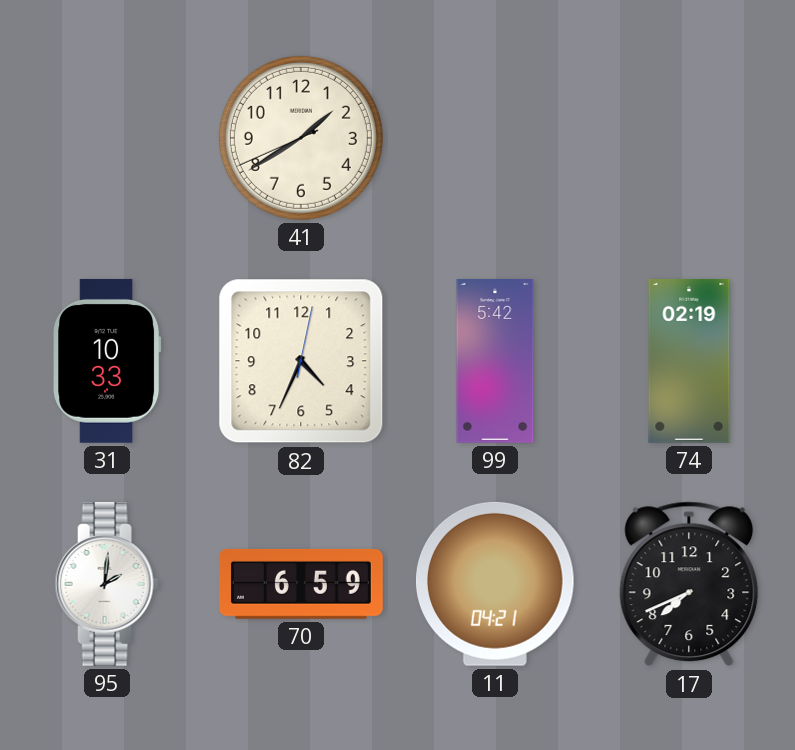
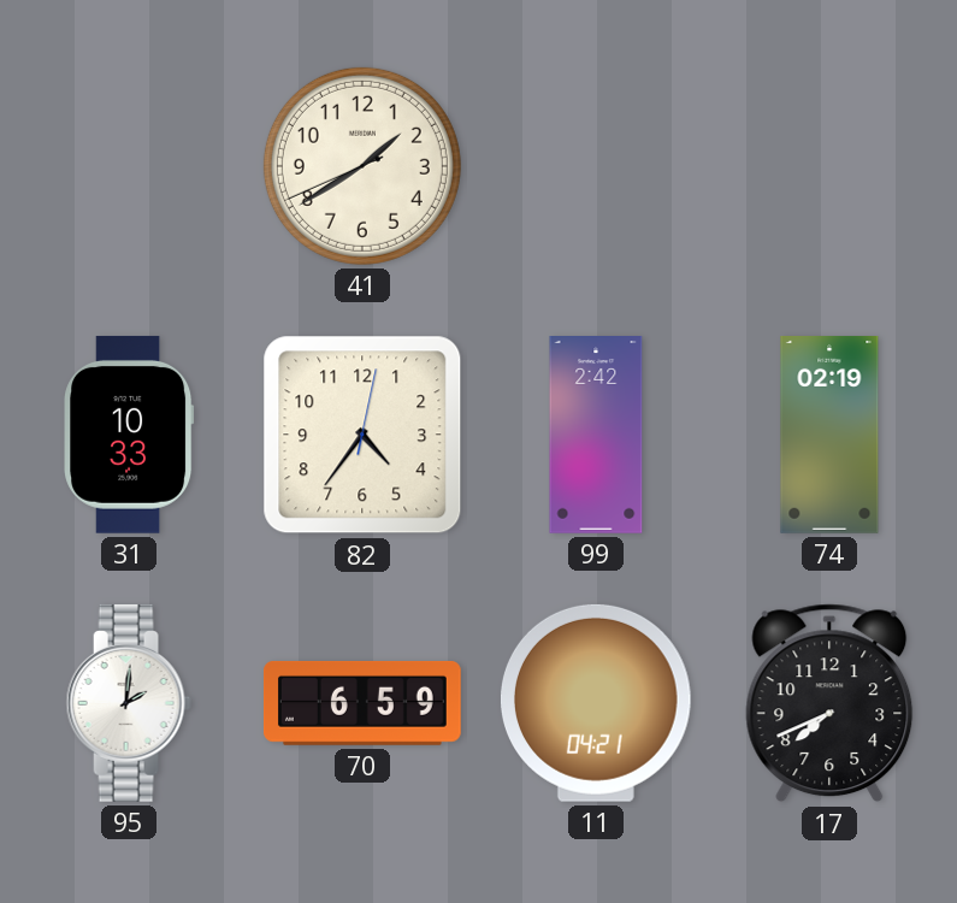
82: 4:34 -> 4:36 (362, 435)
99: 5:42 -> 2:42 (596, 436)
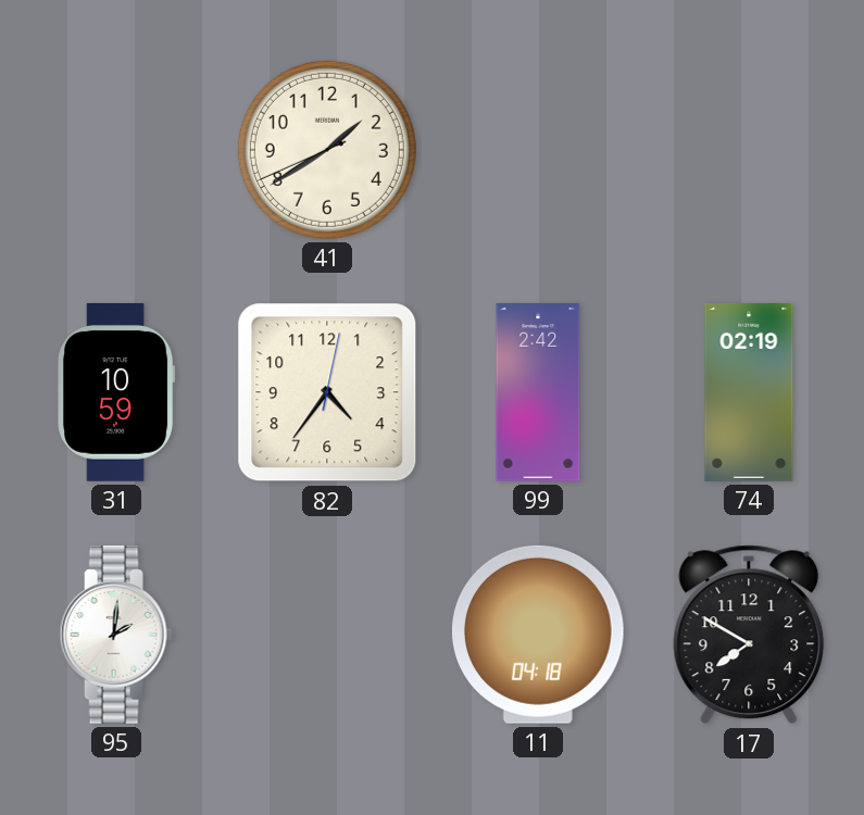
31: 10:33 -> 10:59 (116, 392)
70: 6:59 -> none (362, 703)
11: 04:21 -> 04:18 (538, 635)
17: 7:41 -> 7:50 (749, 635)
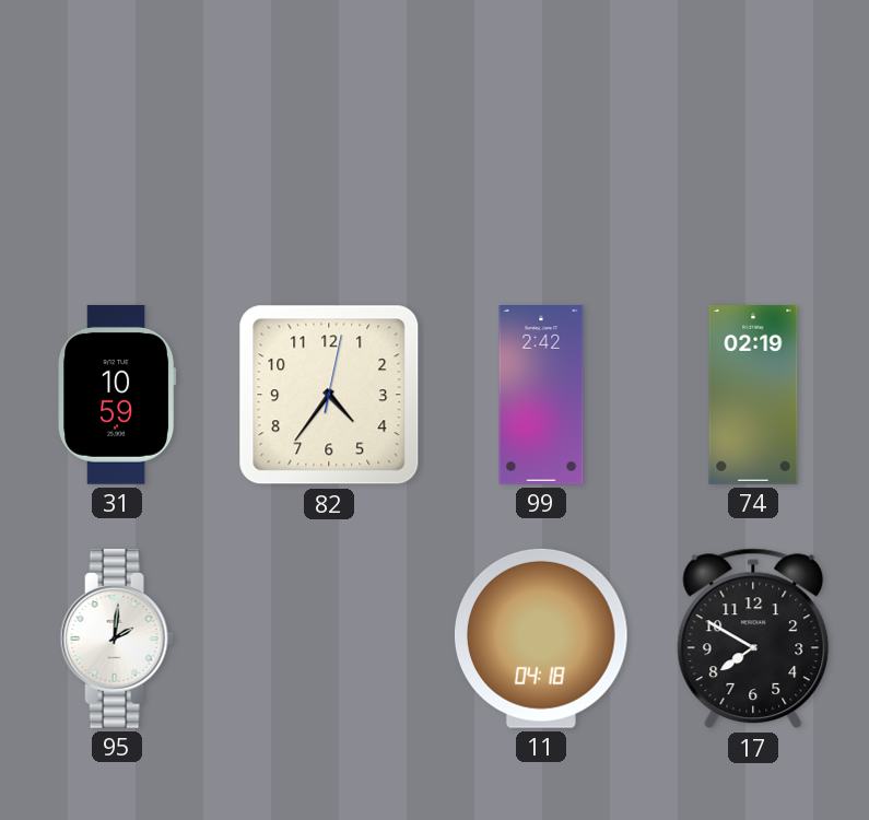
41: 1:39 -> none (327, 150)
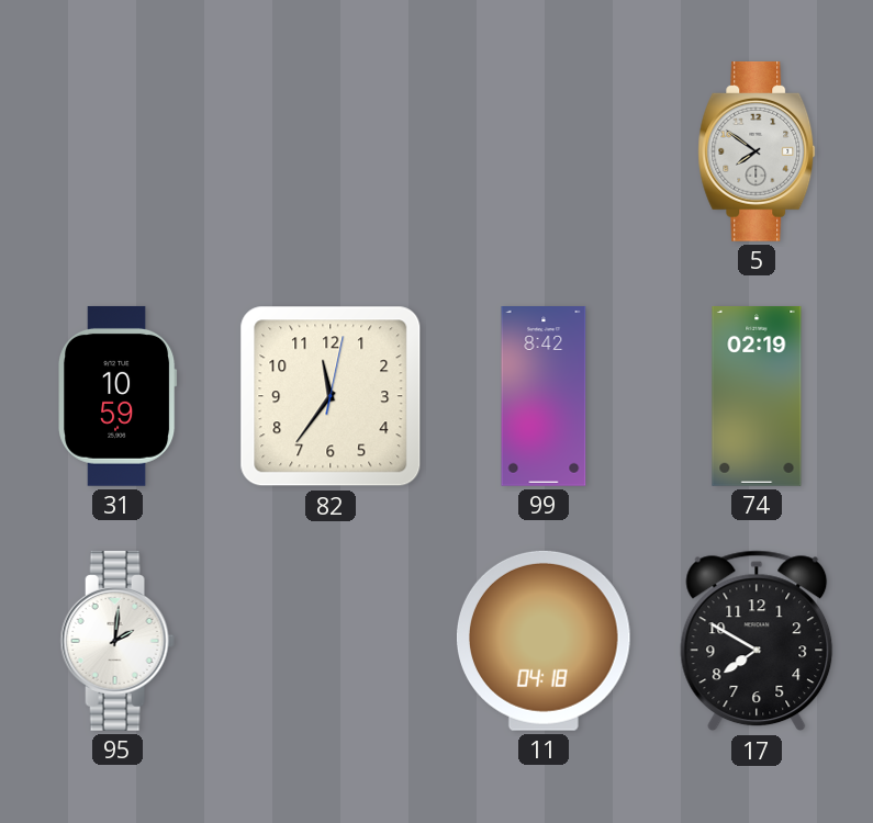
5: none -> 7:51 (757, 151)
82: 4:36 -> 11:36 (331, 396)
99: 2:42 -> 8:42 (544, 397)
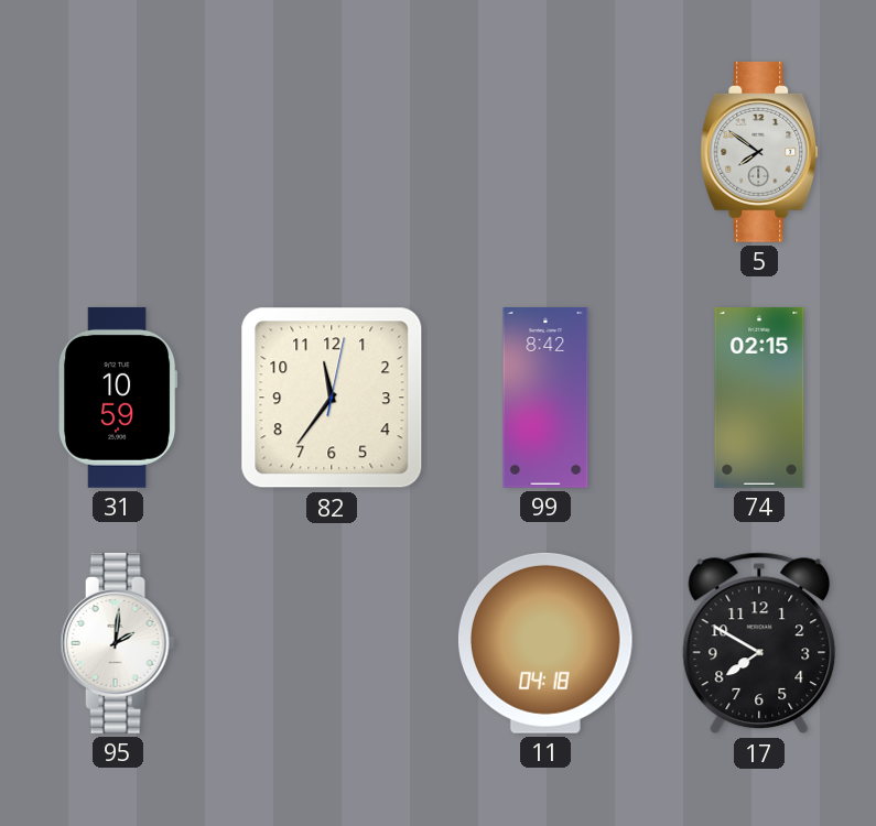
74: 02:19 -> 02:15 (759, 399)
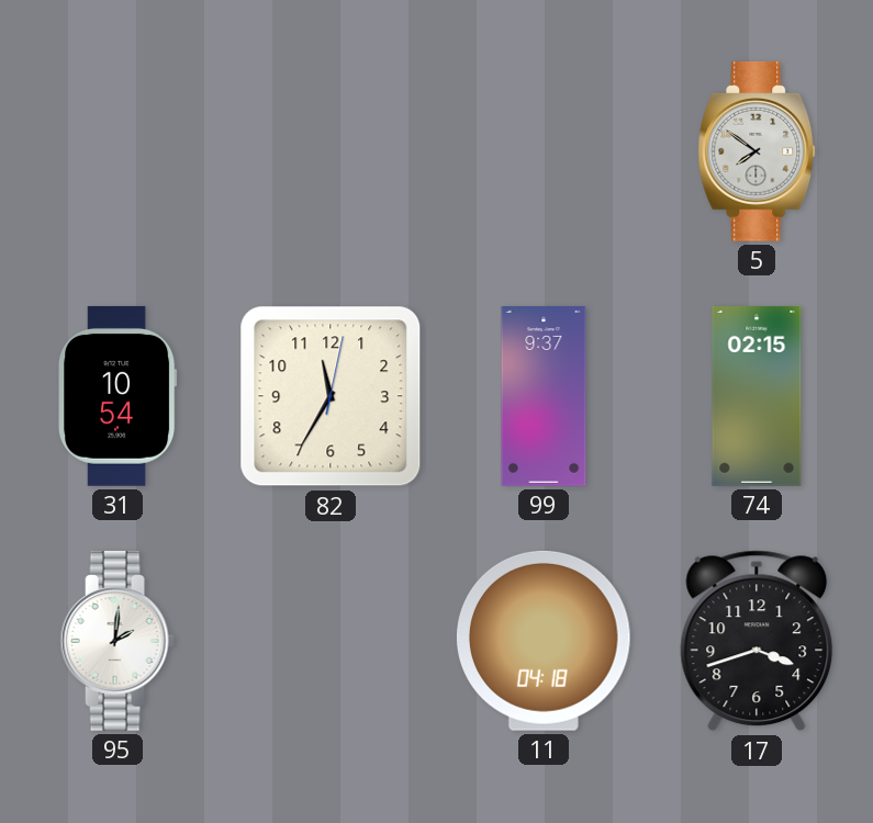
31: 10:59 -> 10:54 (117, 396)
82: 11:36 -> 11:35 (331, 396)
99: 8:42 -> 9:37 (544, 397)
17: 7:50 -> 3:42 (757, 641)
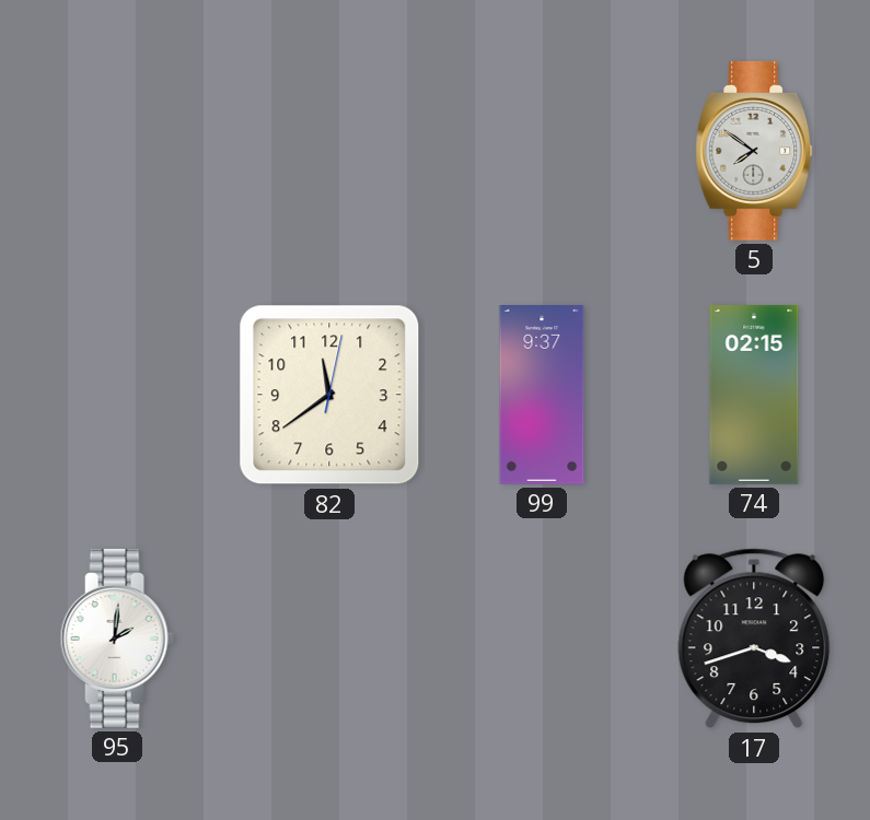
31: 10:54 -> none (117, 396)
82: 11:35 -> 11:39 (329, 395)
11: 04:18 -> none (544, 641)
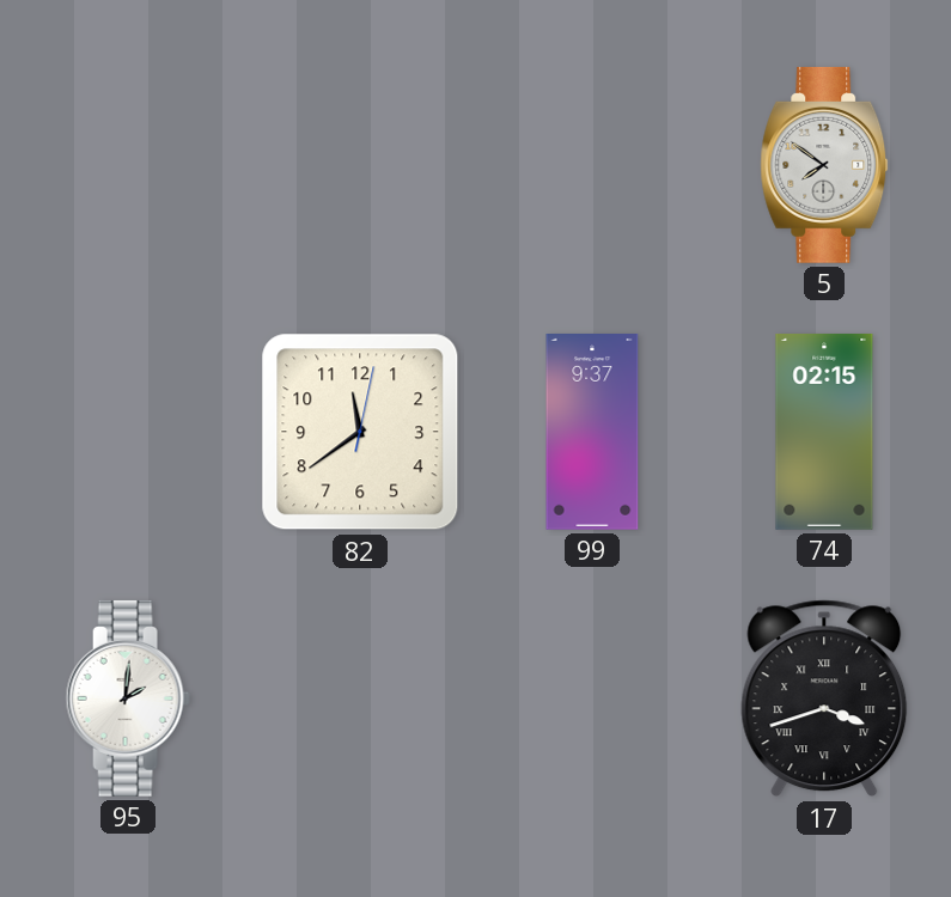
17 numerals: Arabic -> Roman (824, 698)
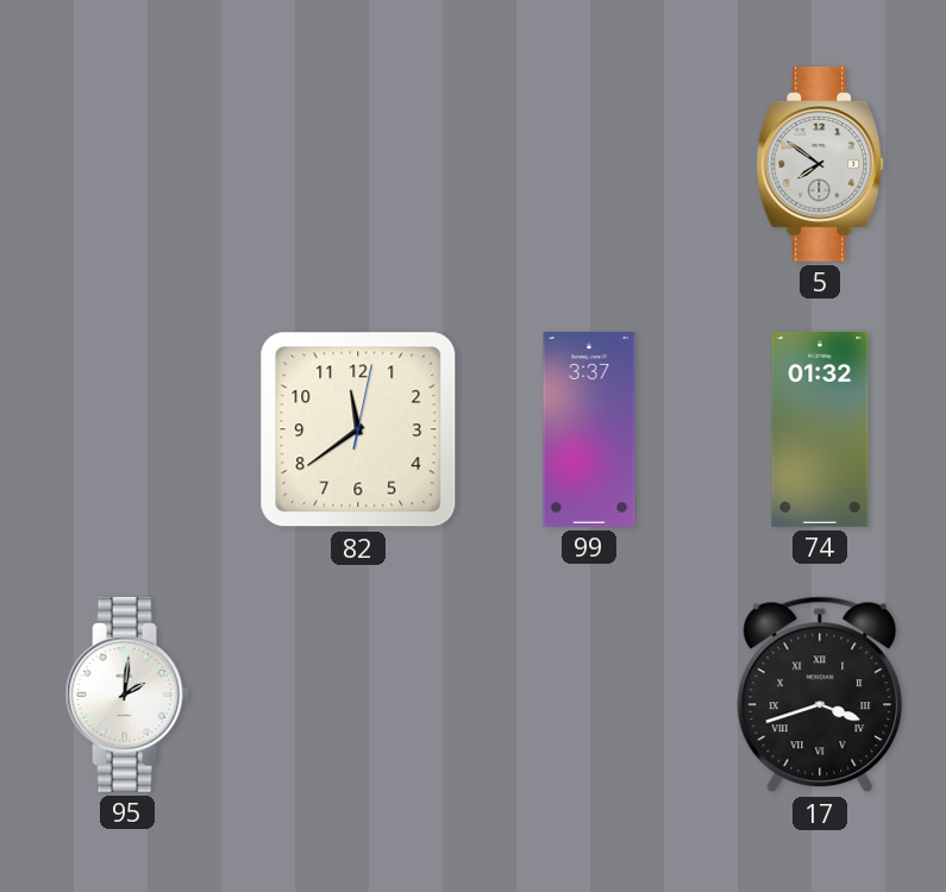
99: 9:37 -> 3:37 (589, 431)
74: 02:15 -> 01:32 (820, 431)
